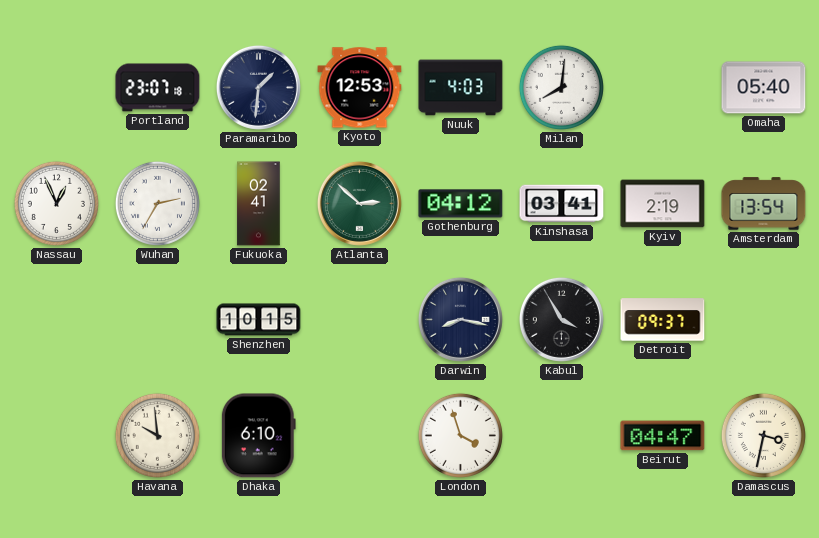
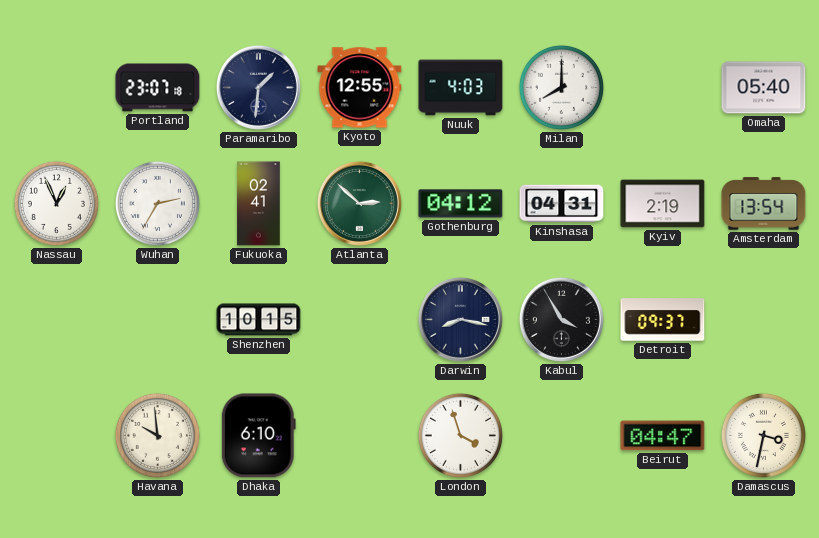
Kyoto: 12:53 -> 12:55 (360, 88)
Milan: 8:01 -> 8:00 (561, 87)
Kinshasa: 03:41 -> 04:31 (562, 204)
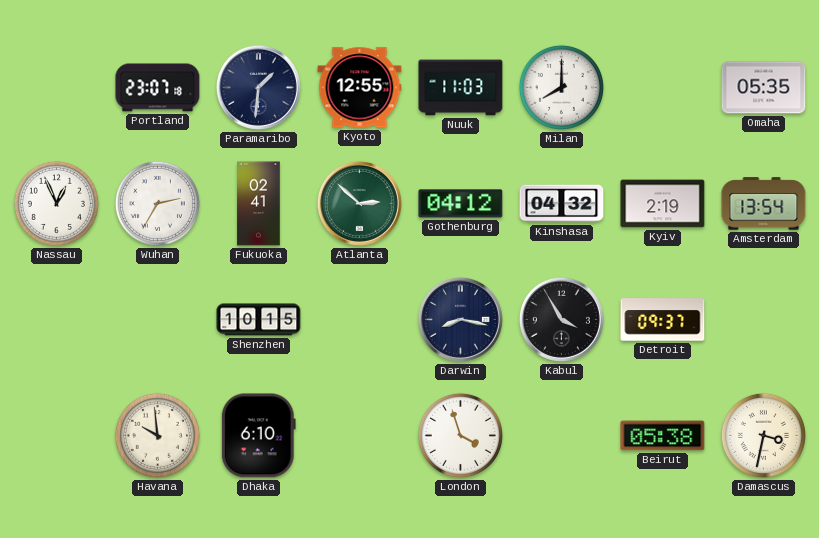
Nuuk: 4:03 -> 11:03 (461, 88)
Omaha: 05:40 -> 05:35 (764, 88)
Kinshasa: 04:31 -> 04:32 (562, 204)
Beirut: 04:47 -> 05:38 (663, 436)
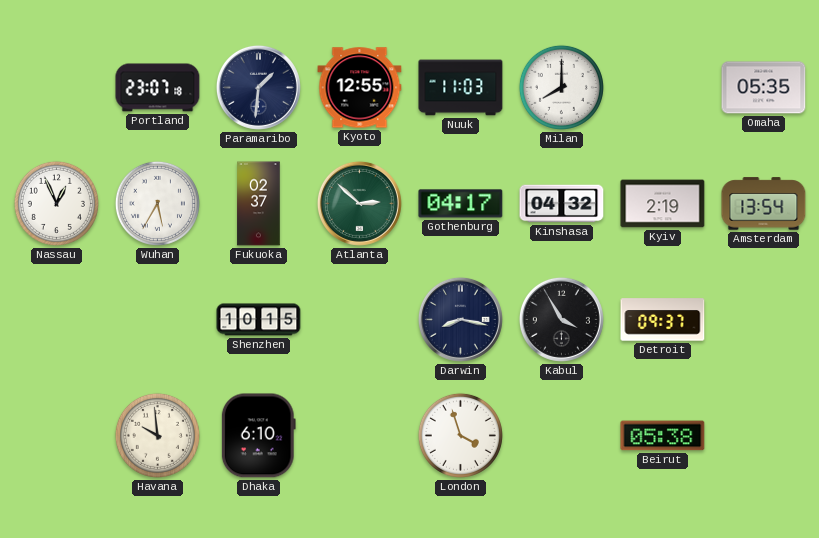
Wuhan: 2:35 -> 5:35 (157, 203)
Fukuoka: 02:41 -> 02:37 (259, 204)
Gothenburg: 04:12 -> 04:17 (461, 204)
Damascus: 3:32 -> none (763, 435)
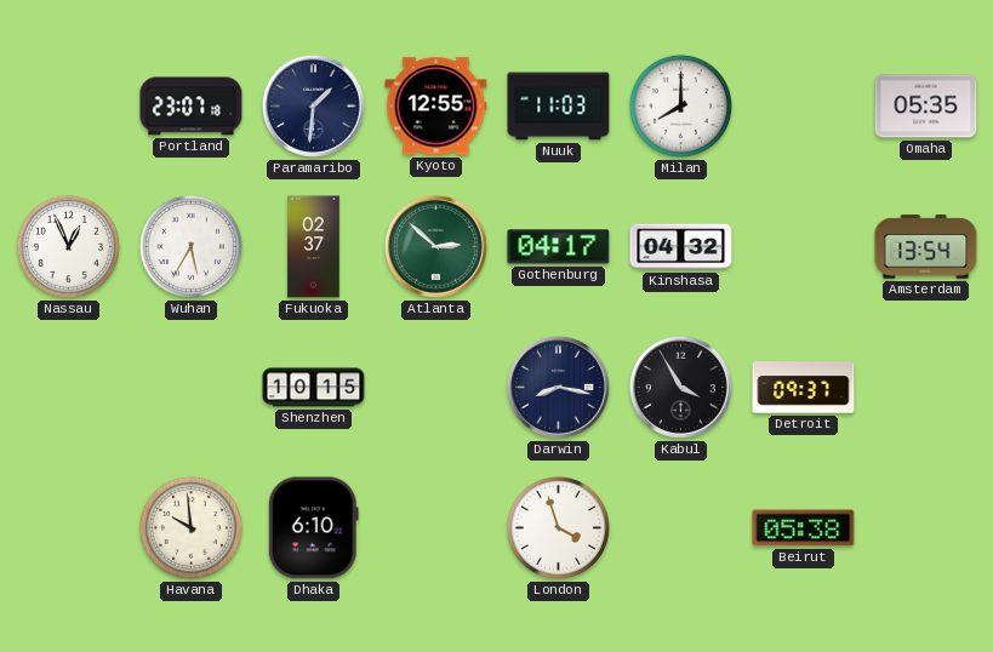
Kyiv: 2:19 -> none (663, 204)
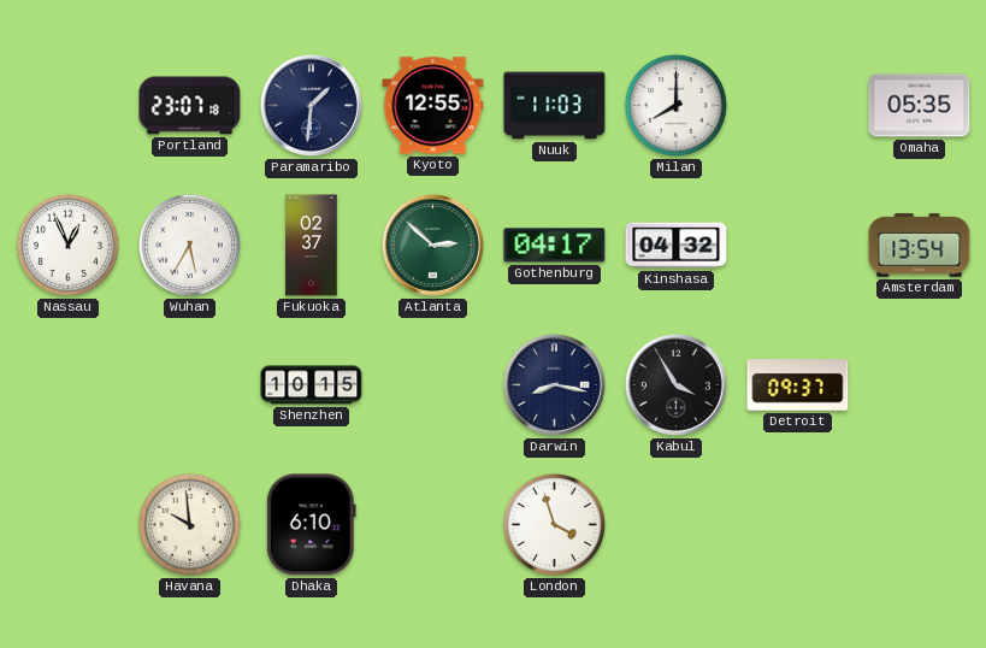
Beirut: 05:38 -> none (804, 528)
